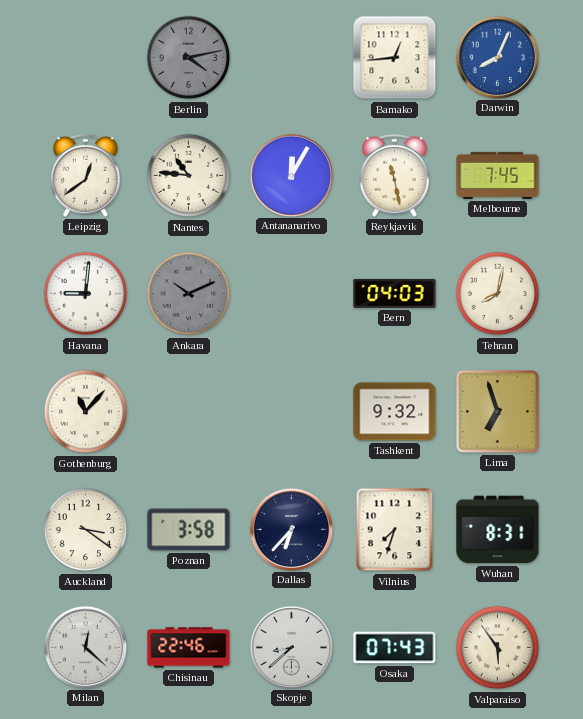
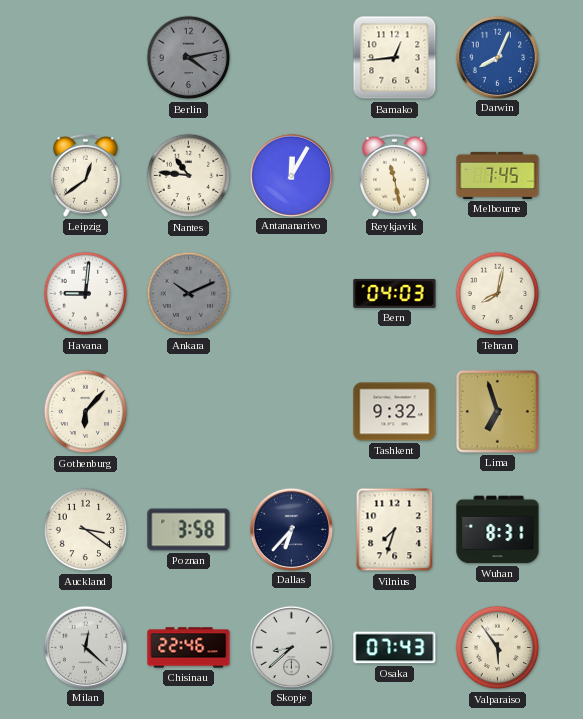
Gothenburg: 11:07 -> 6:07 (86, 412)
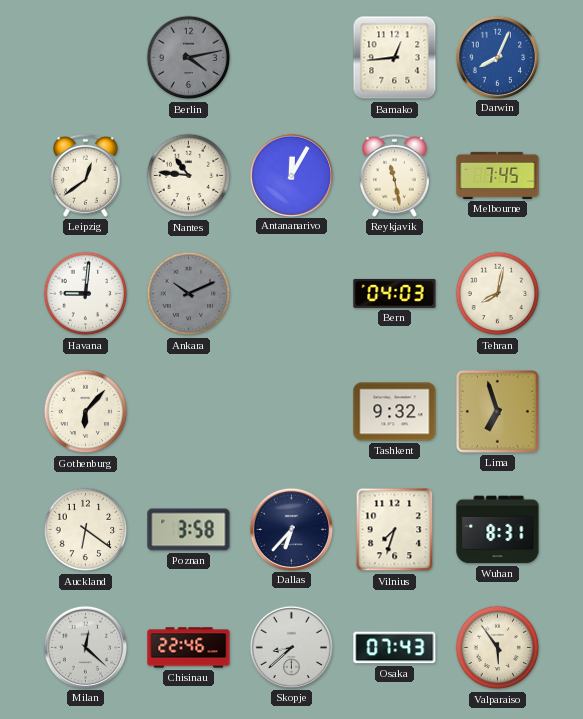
Auckland: 3:21 -> 6:21 (86, 530)
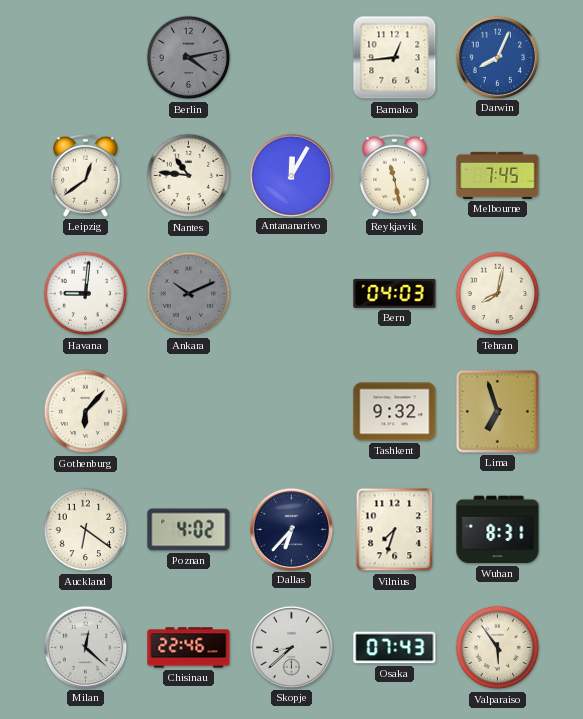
Poznan: 3:58 -> 4:02 (189, 530)
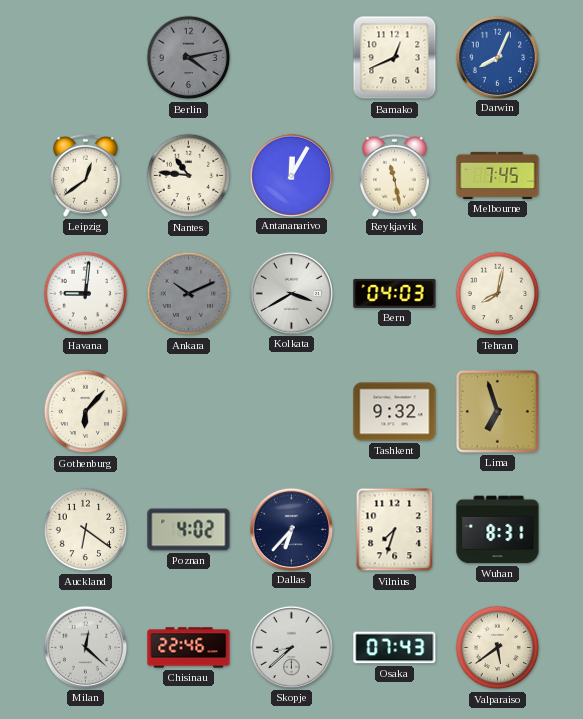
Bamako: 12:44 -> 12:41 (395, 58)
Kolkata: none -> 3:40 (291, 293)
Valparaiso: 5:54 -> 5:39 (498, 648)
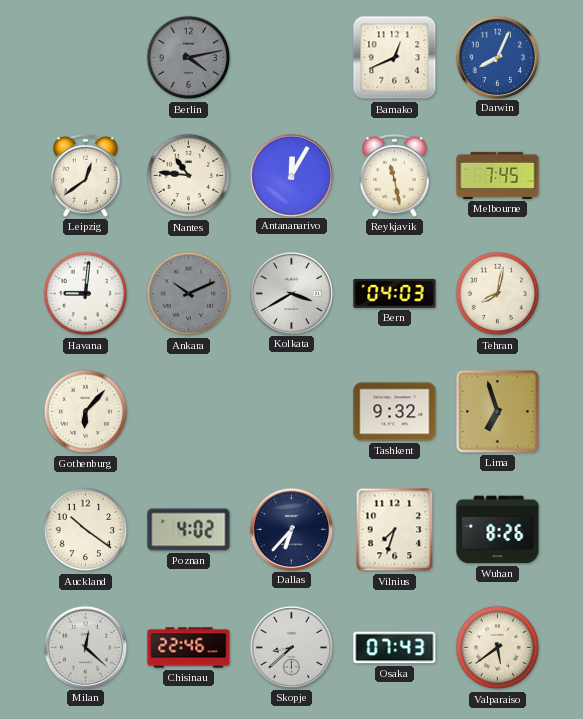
Auckland: 6:21 -> 10:21 (86, 530)
Wuhan: 8:31 -> 8:26 (498, 530)
